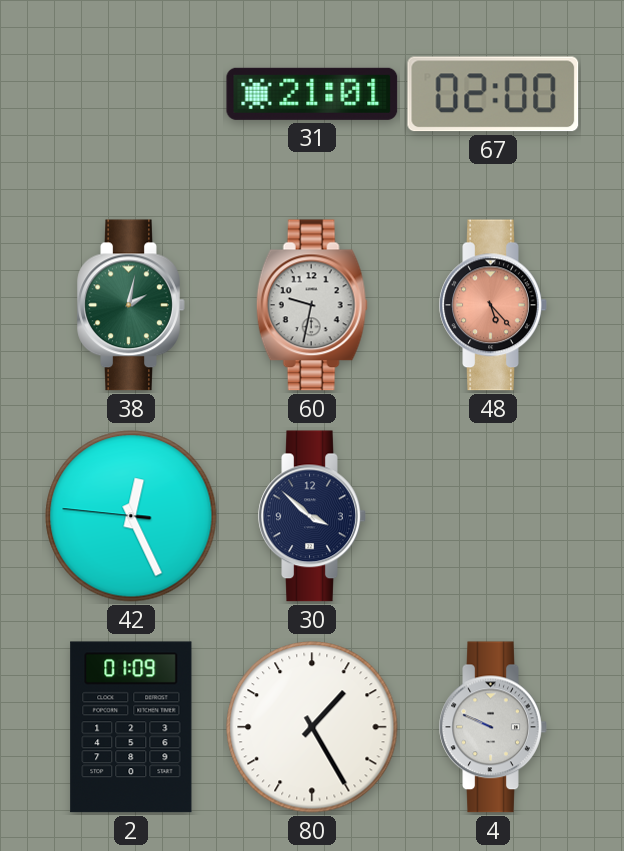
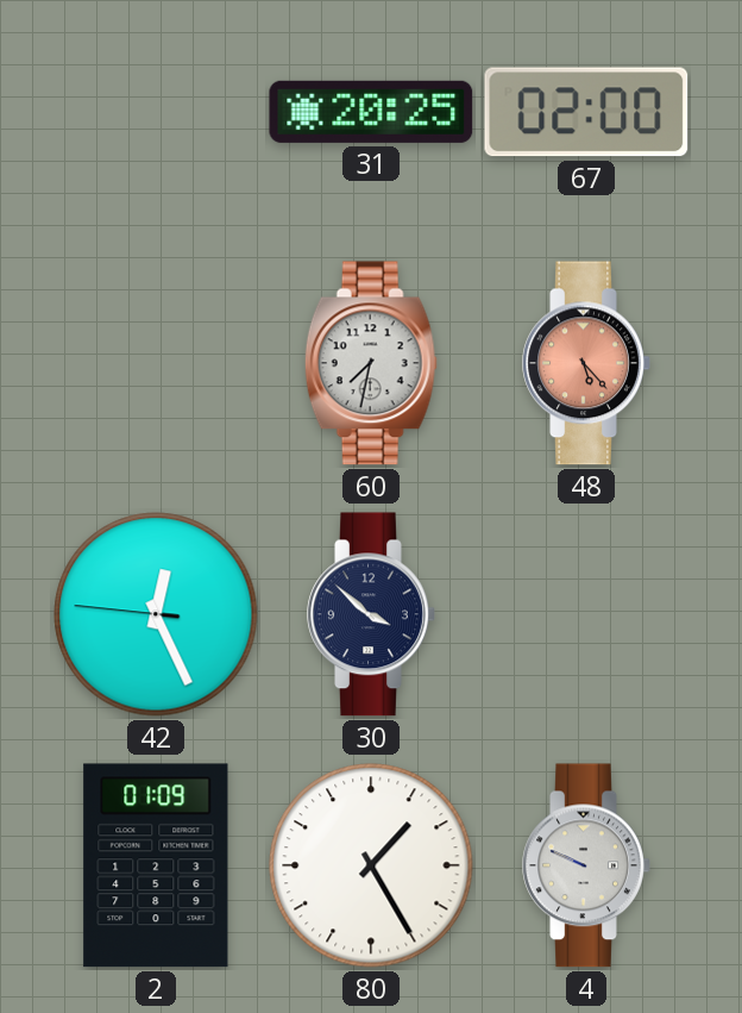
31: 21:01 -> 20:25 (371, 112)
38: 2:02 -> none (131, 305)
60: 9:32 -> 7:32 (371, 363)
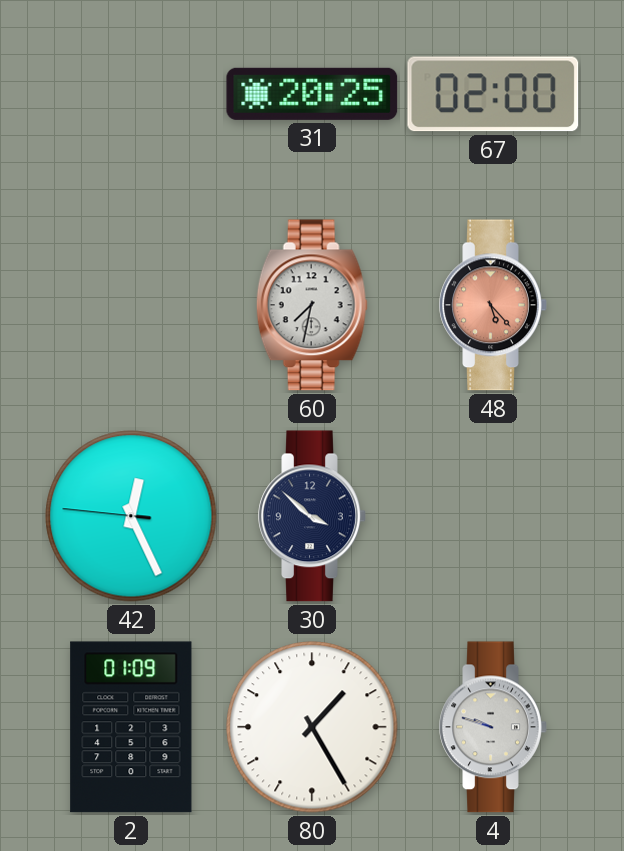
4: 9:49 -> 9:48 (493, 727)
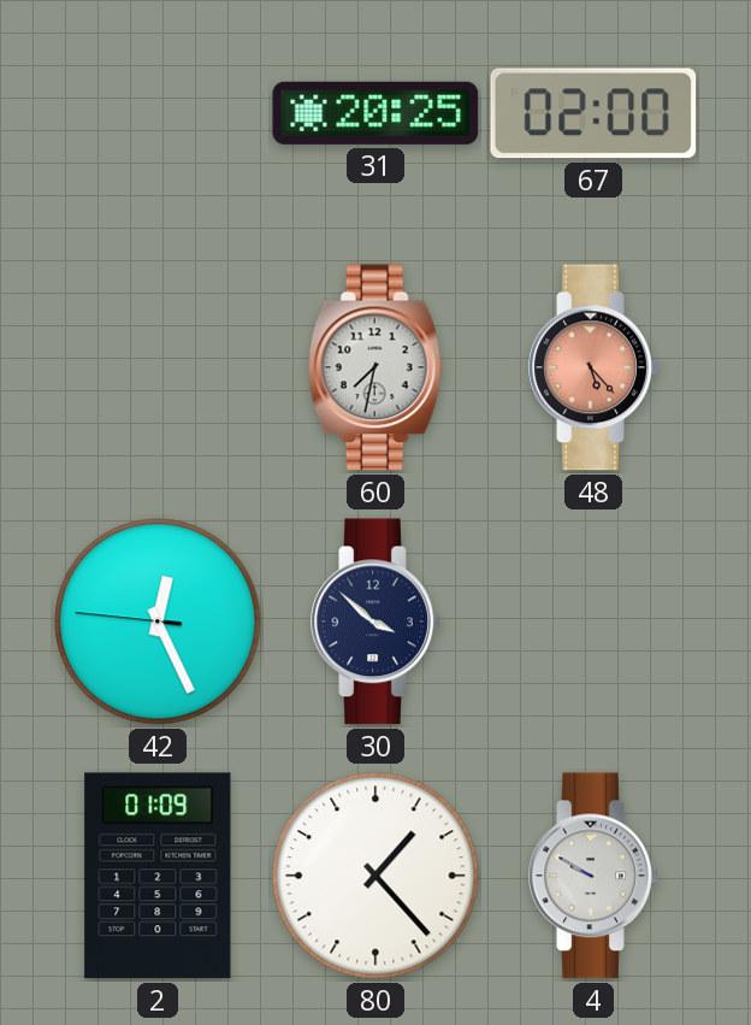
80: 1:25 -> 1:23 (375, 876)
4: 9:48 -> 9:50 (593, 876)
